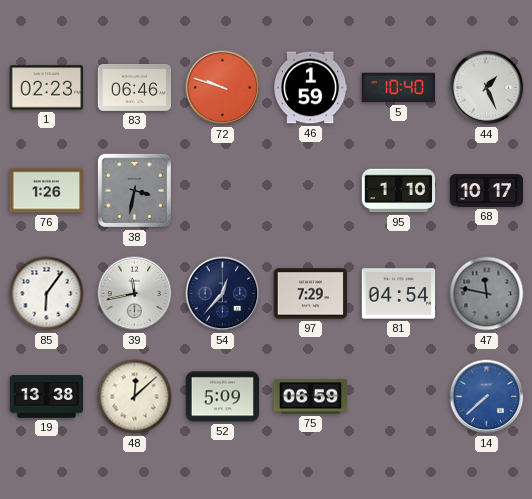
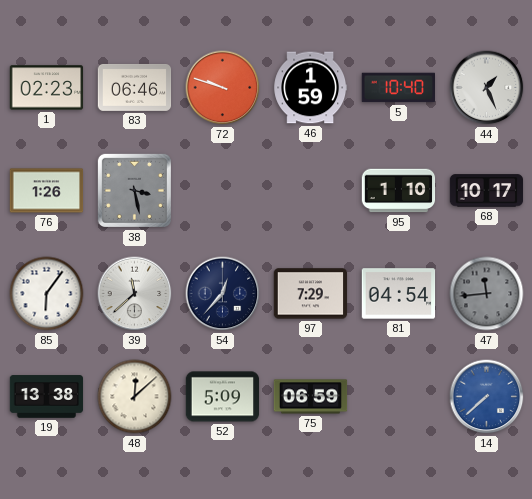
38: 3:32 -> 3:28 (134, 190)
39: 11:43 -> 11:38 (135, 294)
47: 11:47 -> 11:44 (487, 294)
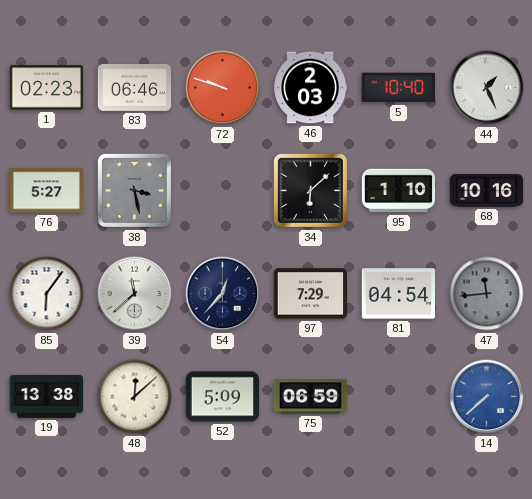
46: 1:59 -> 2:03 (311, 88)
76: 1:26 -> 5:27 (47, 191)
34: none -> 6:08 (310, 190)
68: 10:17 -> 10:16 (487, 191)
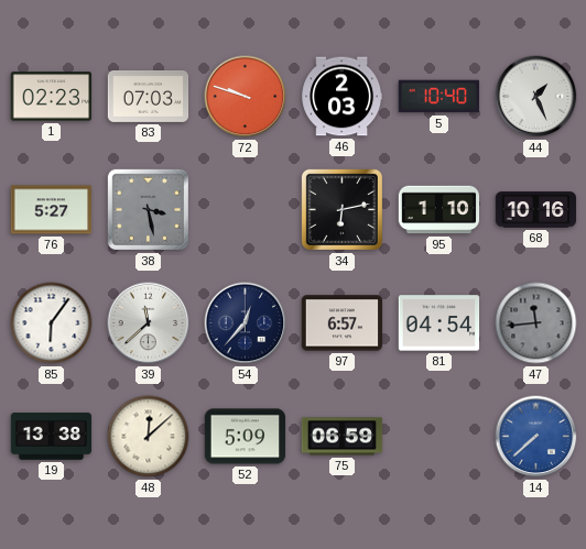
83: 06:46 -> 07:03 (149, 96)
34: 6:08 -> 6:13 (341, 209)
97: 7:29 -> 6:57 (343, 323)
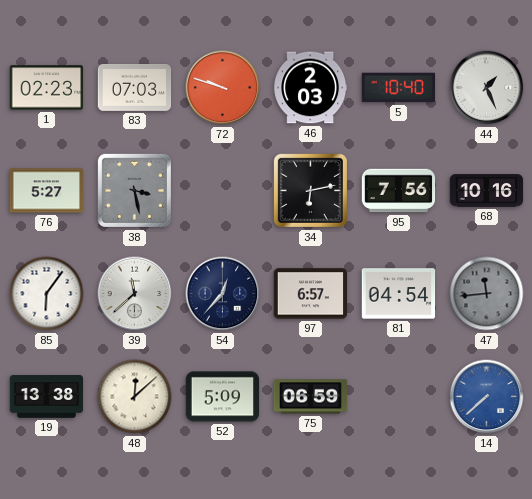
95: 1:10 -> 7:56 (399, 191)
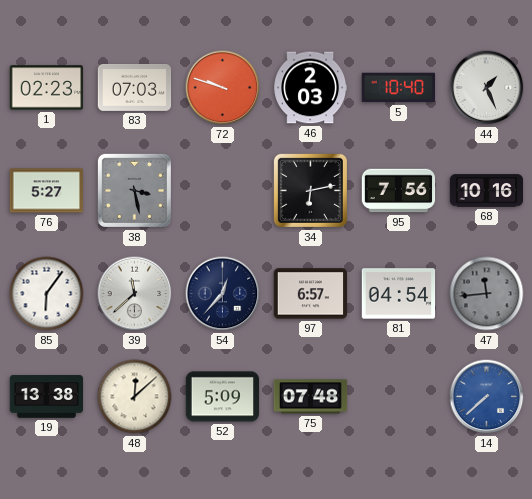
75: 06:59 -> 07:48 (311, 397)
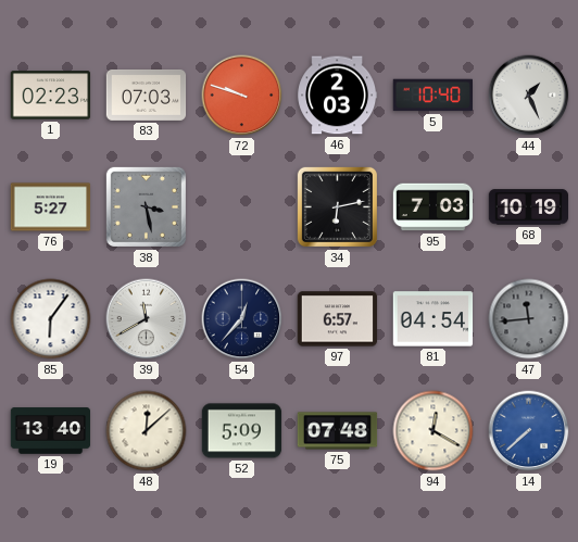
95: 7:56 -> 7:03 (434, 207)
68: 10:16 -> 10:19 (529, 207)
39: 11:38 -> 11:40 (147, 319)
19: 13:38 -> 13:40 (51, 431)
94: none -> 12:20 (434, 431)
